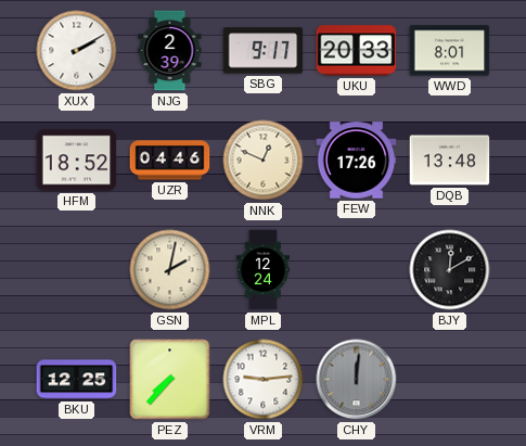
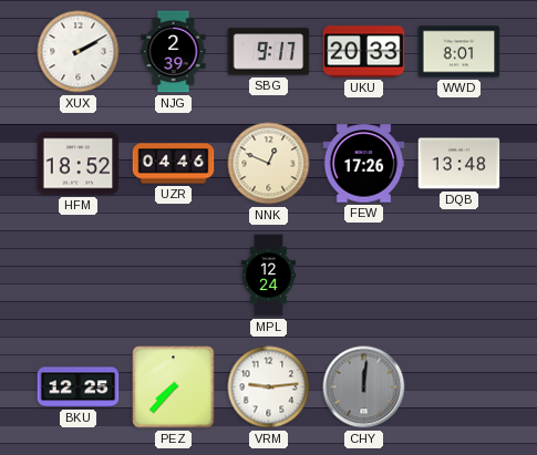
GSN: 2:02 -> none (170, 270)
BJY: 12:10 -> none (450, 270)
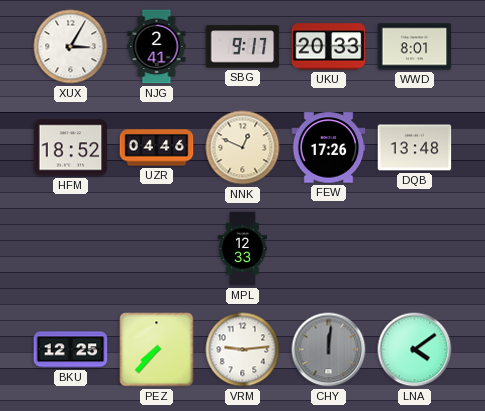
XUX: 2:10 -> 3:05 (71, 47)
NJG: 2:39 -> 2:41 (157, 47)
MPL: 12:24 -> 12:33 (242, 249)
LNA: none -> 4:09 (415, 350)
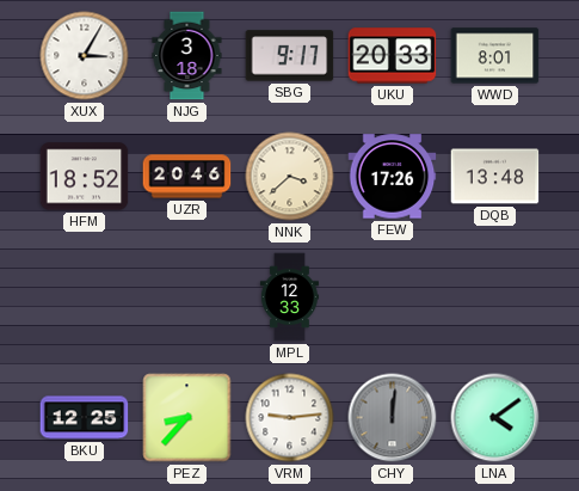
NJG: 2:41 -> 3:18 (187, 56)
UZR: 04:46 -> 20:46 (187, 177)
NNK: 12:49 -> 3:38 (290, 177)
PEZ: 7:37 -> 8:37 (187, 418)
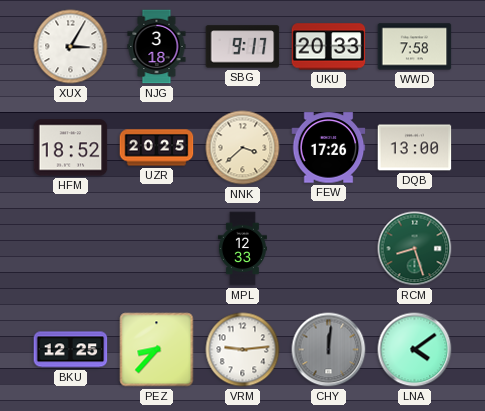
WWD: 8:01 -> 7:58 (415, 47)
UZR: 20:46 -> 20:25 (157, 148)
DQB: 13:48 -> 13:00 (415, 148)
RCM: none -> 8:27 (415, 249)
